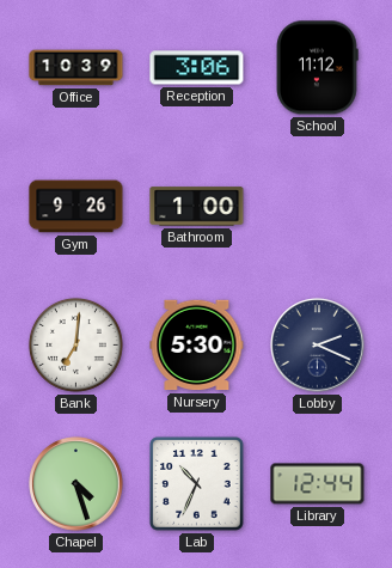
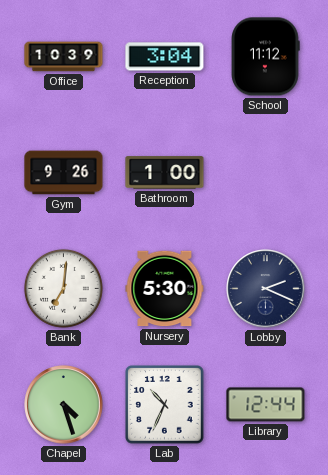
Reception: 3:06 -> 3:04 (165, 57)
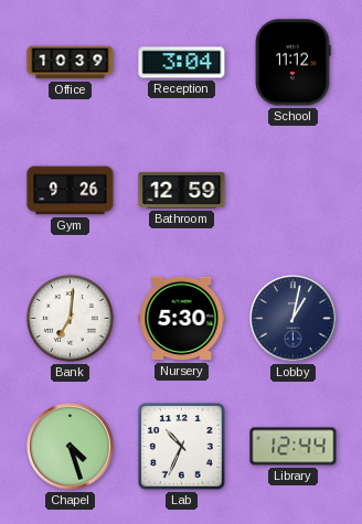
Bathroom: 1:00 -> 12:59 (182, 191)
Lobby: 2:19 -> 1:02 (294, 319)
